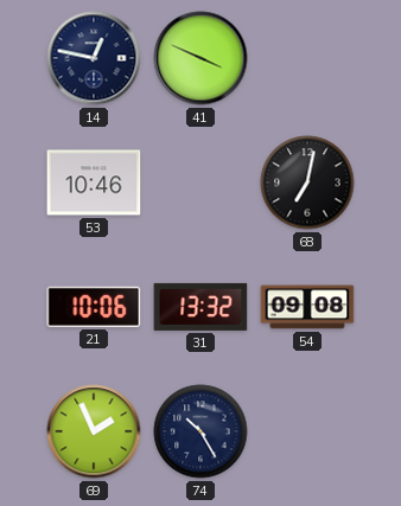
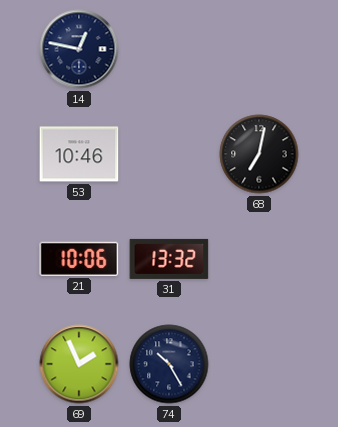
41: 3:49 -> none (200, 58)
54: 09:08 -> none (307, 307)
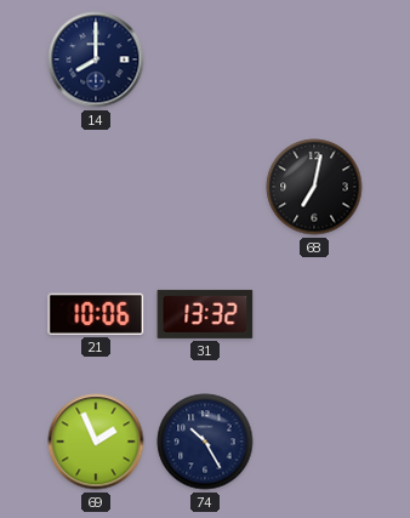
14: 12:47 -> 8:00 (96, 59)
53: 10:46 -> none (79, 154)
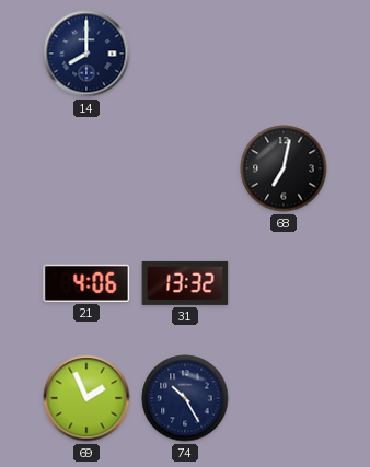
21: 10:06 -> 4:06 (86, 283)
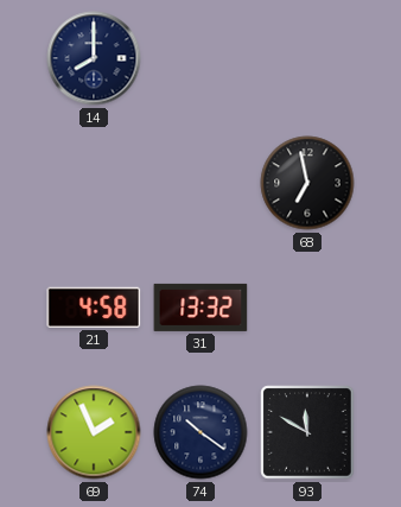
68: 7:02 -> 6:58 (307, 183)
21: 4:06 -> 4:58 (94, 308)
74: 10:25 -> 10:21 (200, 432)
93: none -> 11:50 (307, 432)
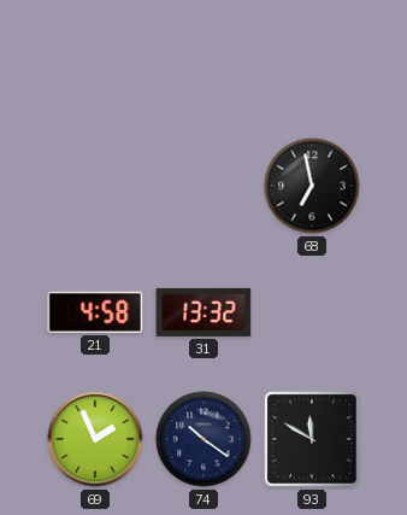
14: 8:00 -> none (94, 58)
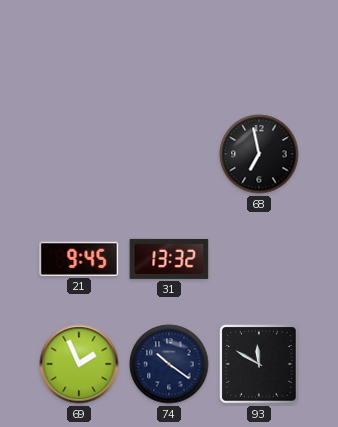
21: 4:58 -> 9:45 (79, 259)
